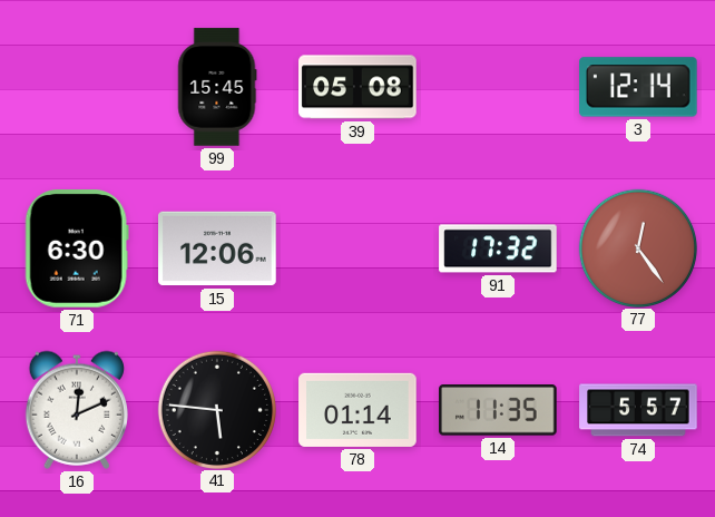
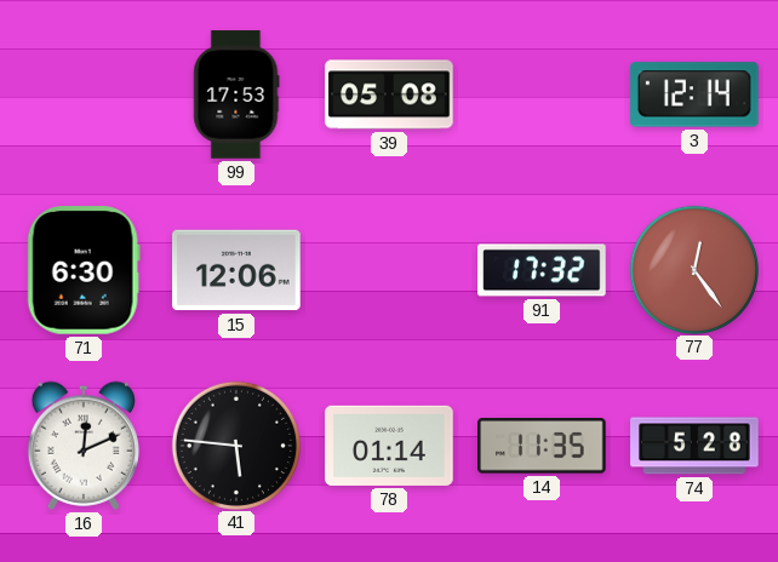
99: 15:45 -> 17:53 (236, 94)
74: 5:57 -> 5:28 (694, 446)
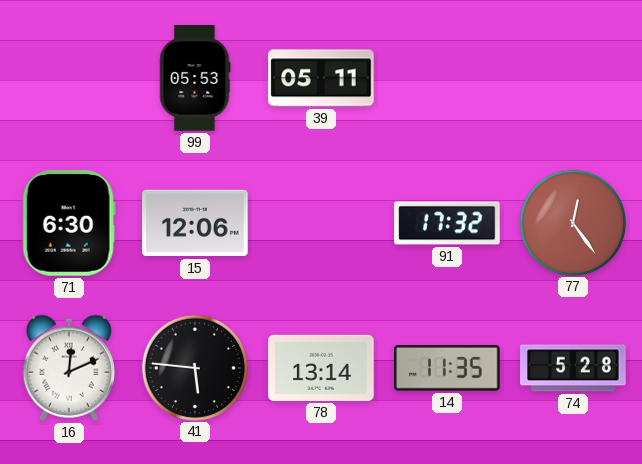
99: 17:53 -> 05:53 (195, 78)
39: 05:08 -> 05:11 (321, 78)
3: 12:14 -> none (694, 94)
78: 01:14 -> 13:14 (321, 368)
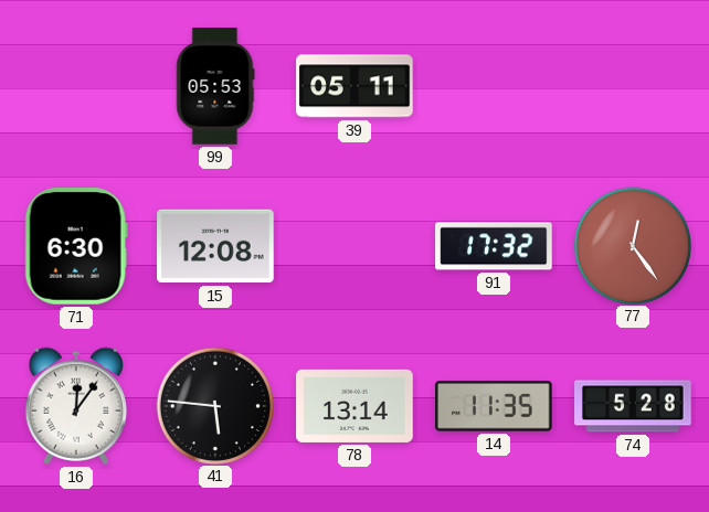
15: 12:06 -> 12:08 (215, 246)
16: 12:11 -> 12:06 (75, 406)
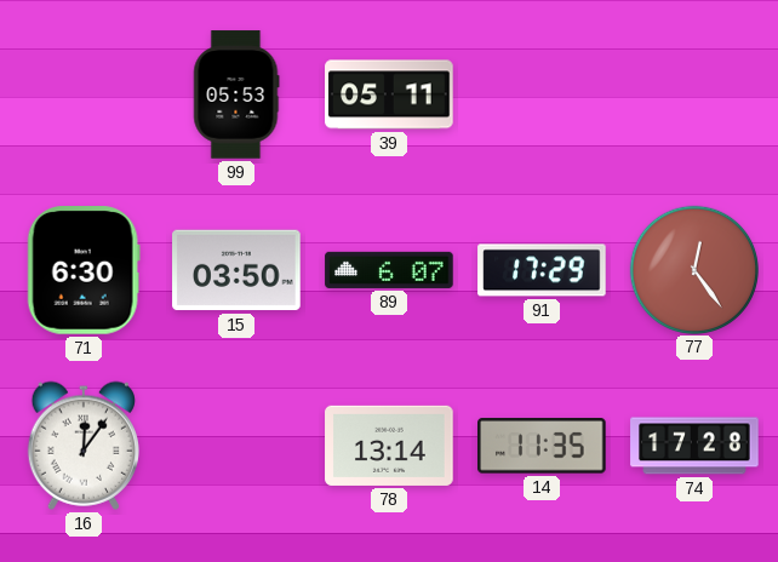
15: 12:08 -> 03:50 (236, 270)
89: none -> 6:07 (389, 270)
91: 17:32 -> 17:29 (542, 270)
41: 5:46 -> none (214, 405)
74: 5:28 -> 17:28 (694, 446)
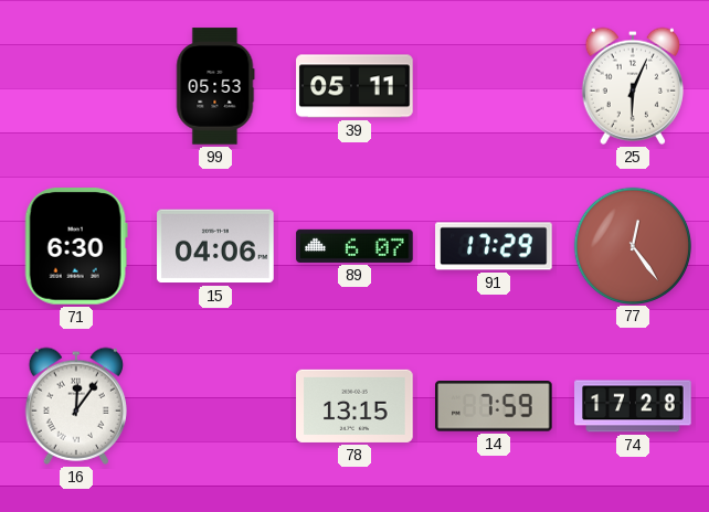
25: none -> 6:04 (632, 86)
15: 03:50 -> 04:06 (215, 246)
78: 13:14 -> 13:15 (354, 406)
14: 11:35 -> 7:59 (495, 406)
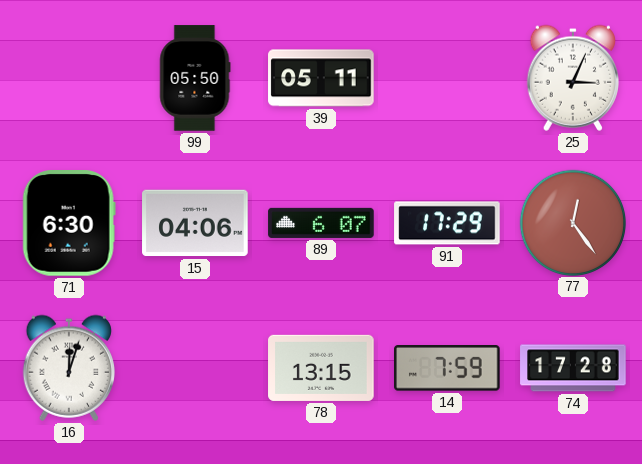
99: 05:53 -> 05:50 (195, 78)
25: 6:04 -> 3:04 (572, 78)
16: 12:06 -> 12:03 (68, 368)
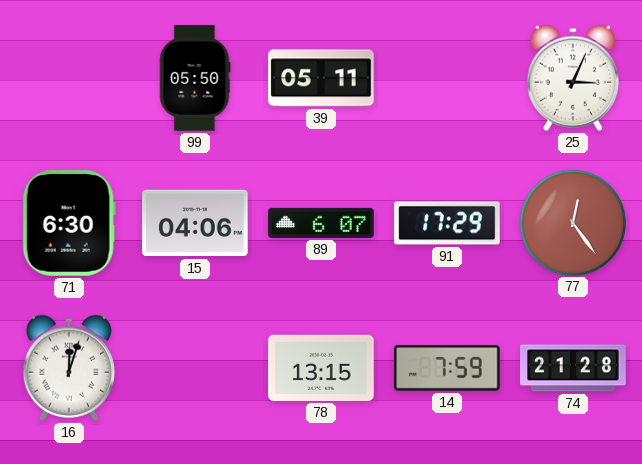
74: 17:28 -> 21:28 (573, 368)
